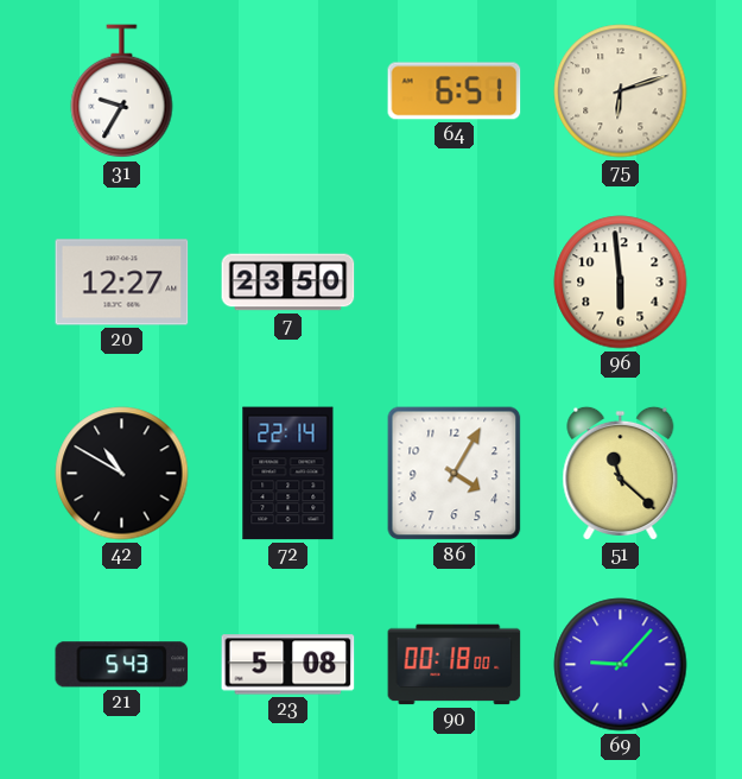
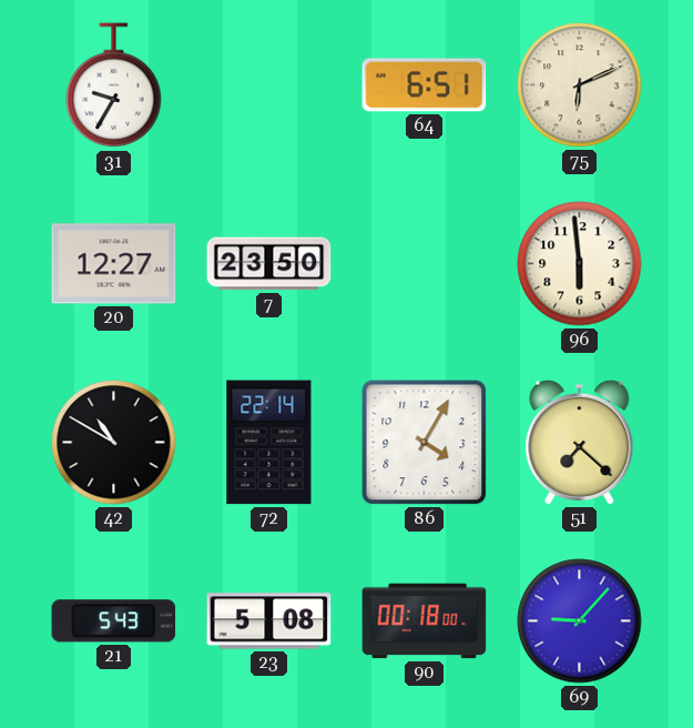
75: 6:12 -> 6:11 (580, 85)
51: 11:22 -> 7:22 (580, 442)
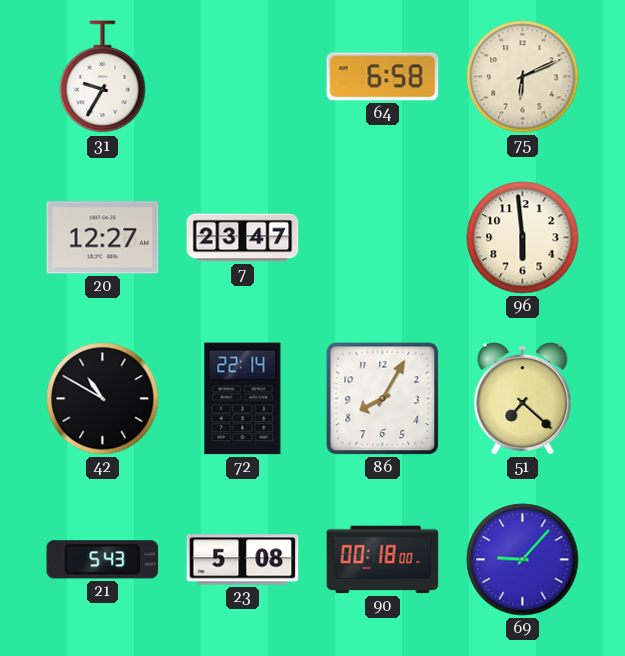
64: 6:51 -> 6:58 (383, 77)
7: 23:50 -> 23:47 (243, 238)
86: 4:05 -> 8:05 (383, 399)
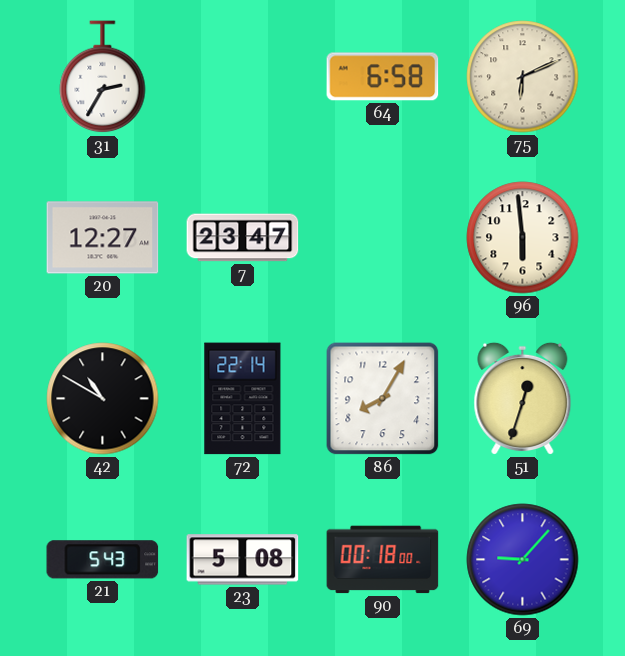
31: 9:35 -> 2:35 (103, 77)
51: 7:22 -> 12:33 (523, 398)
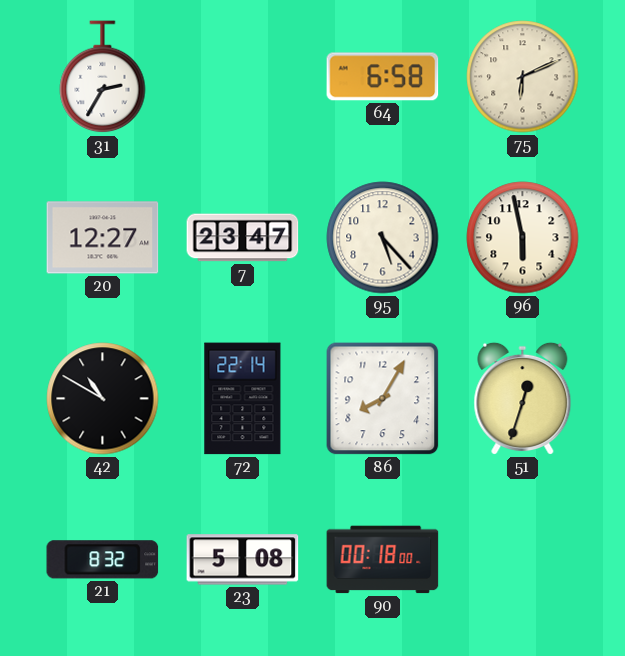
95: none -> 5:23 (383, 238)
96: 5:59 -> 5:58 (523, 238)
21: 5:43 -> 8:32 (103, 560)
69: 9:07 -> none (523, 560)
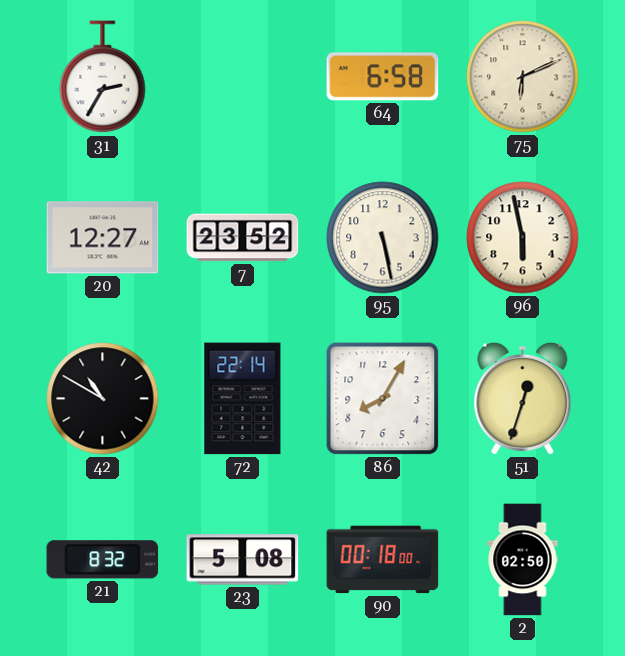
7: 23:47 -> 23:52 (243, 238)
95: 5:23 -> 5:28 (383, 238)
2: none -> 02:50 (523, 560)
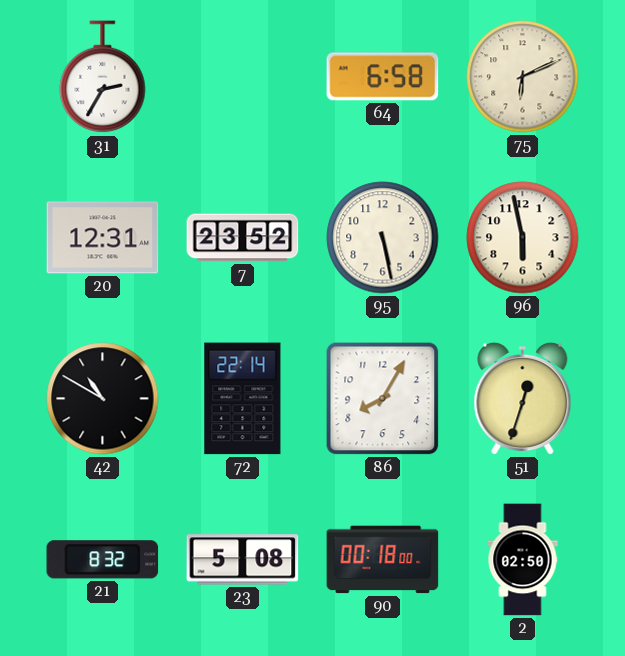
20: 12:27 -> 12:31 (103, 238)
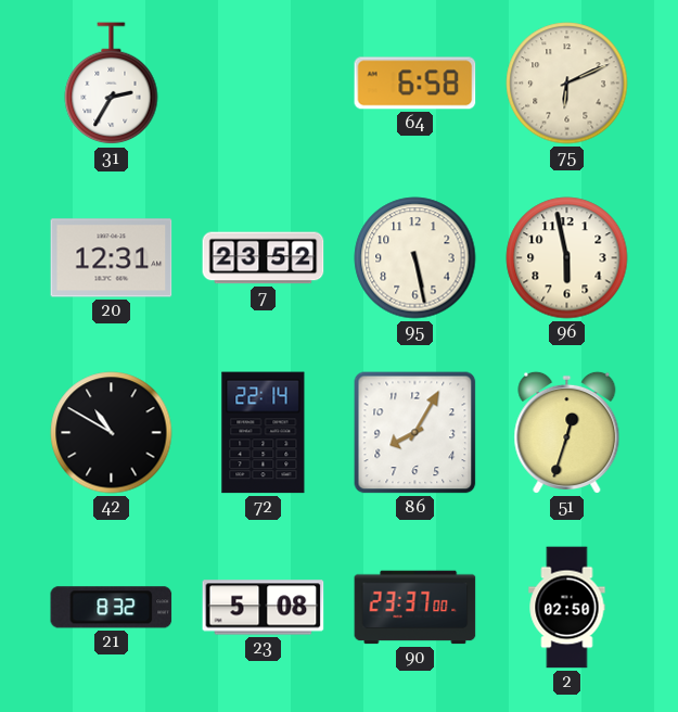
90: 00:18 -> 23:37 (415, 608)
